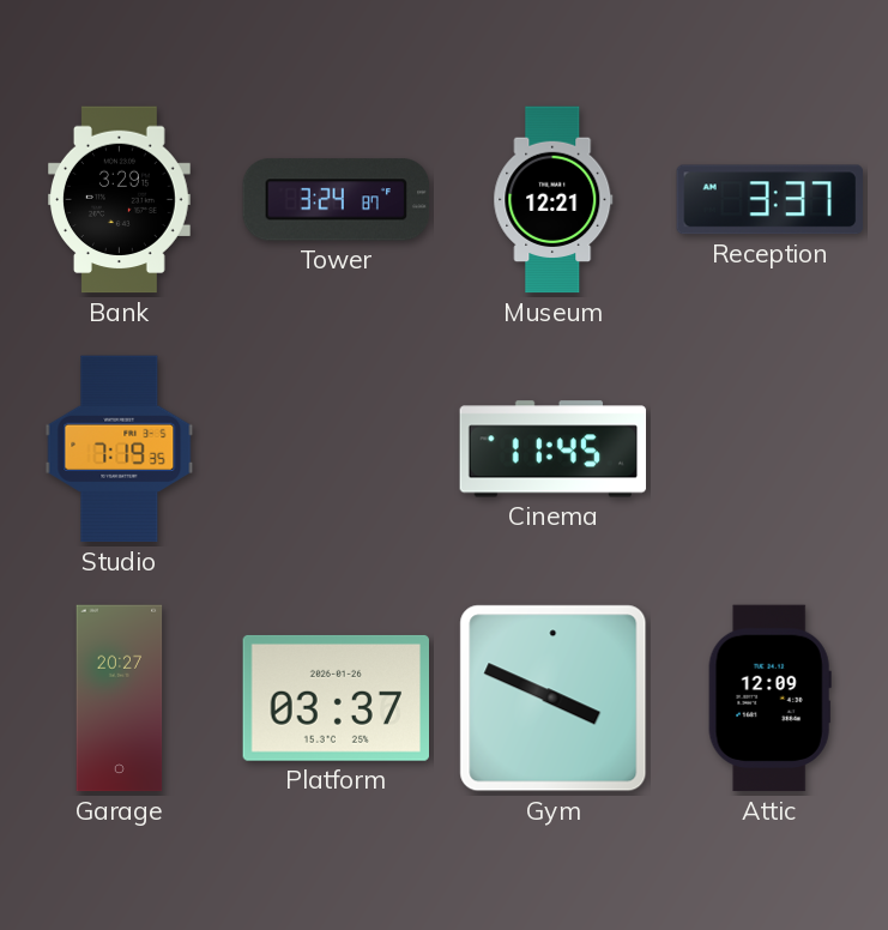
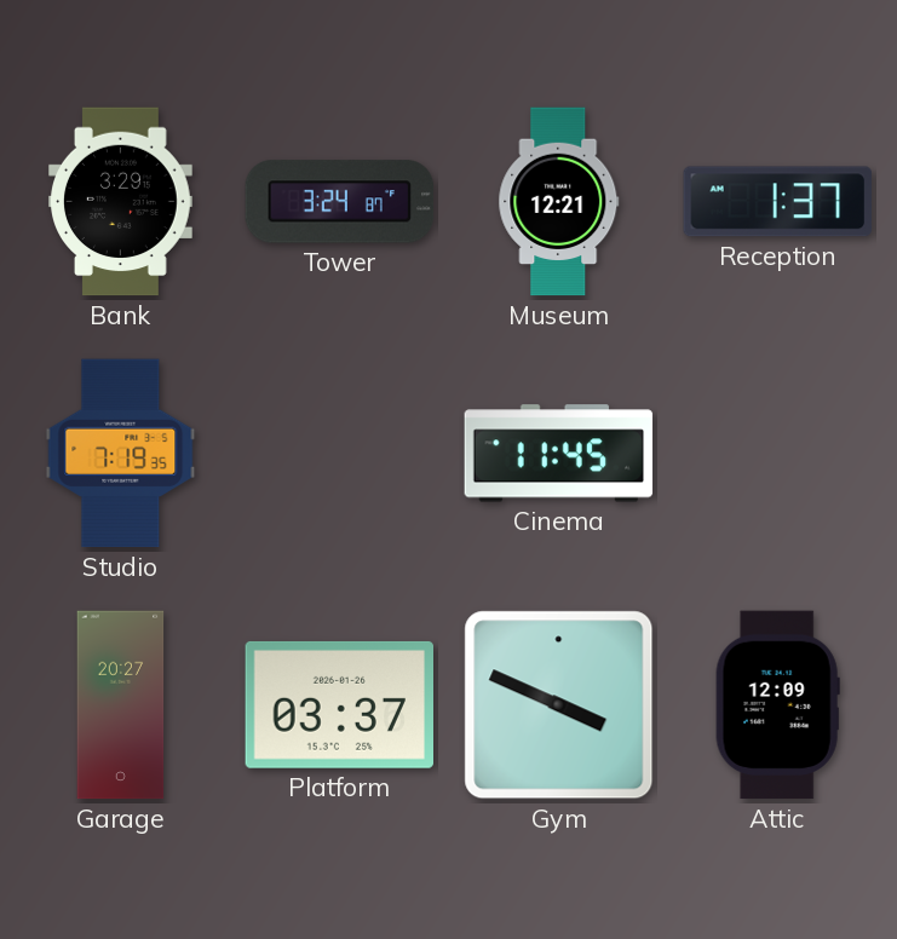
Reception: 3:37 -> 1:37 (777, 202)
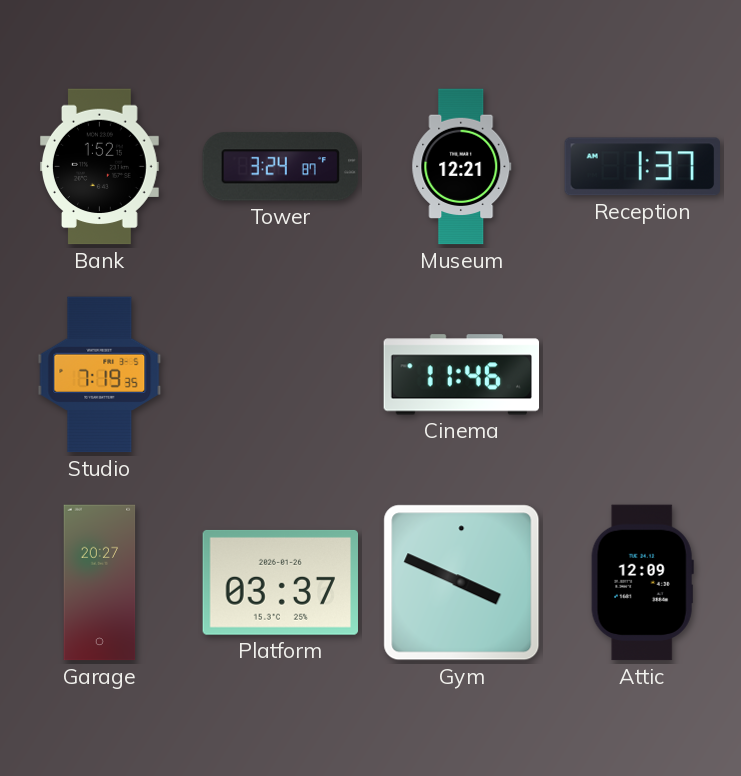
Bank: 3:29 -> 1:52 (100, 167)
Cinema: 11:45 -> 11:46 (462, 375)
